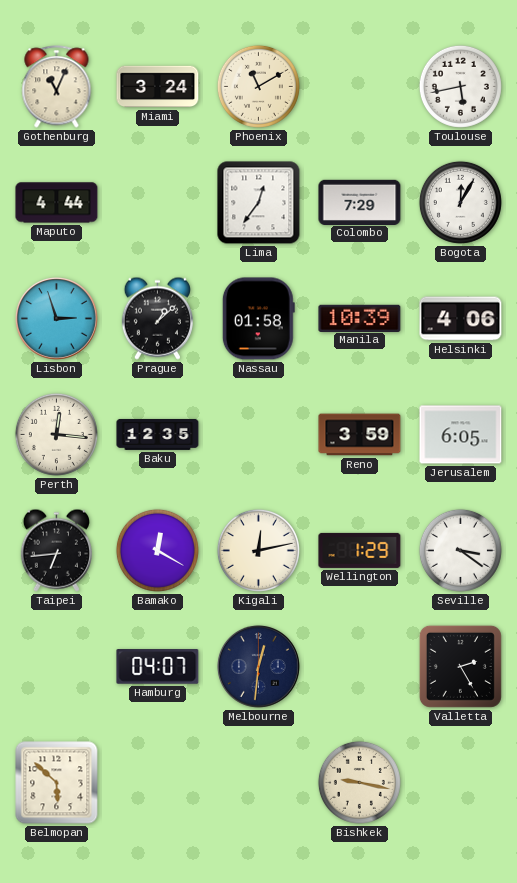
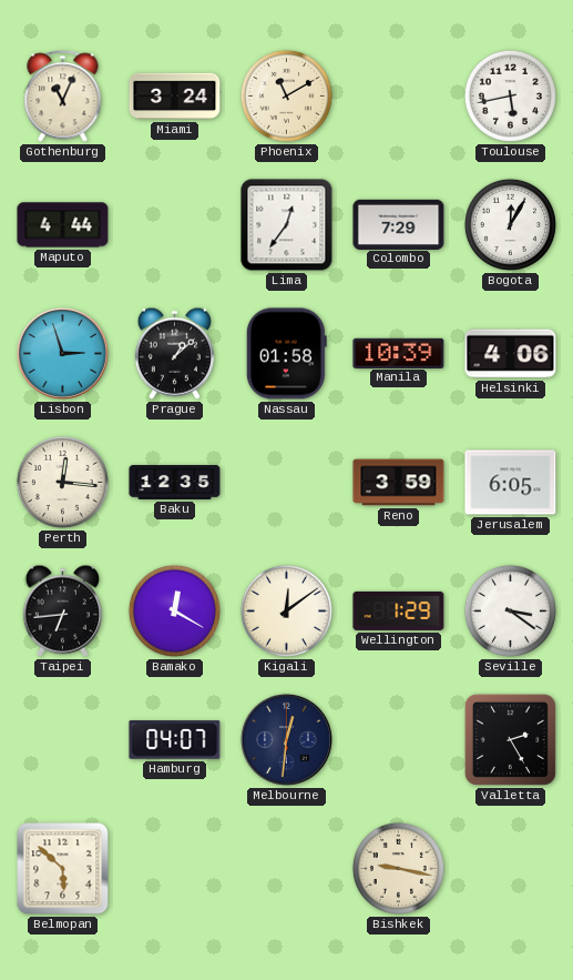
Kigali: 12:13 -> 12:09 (286, 610)
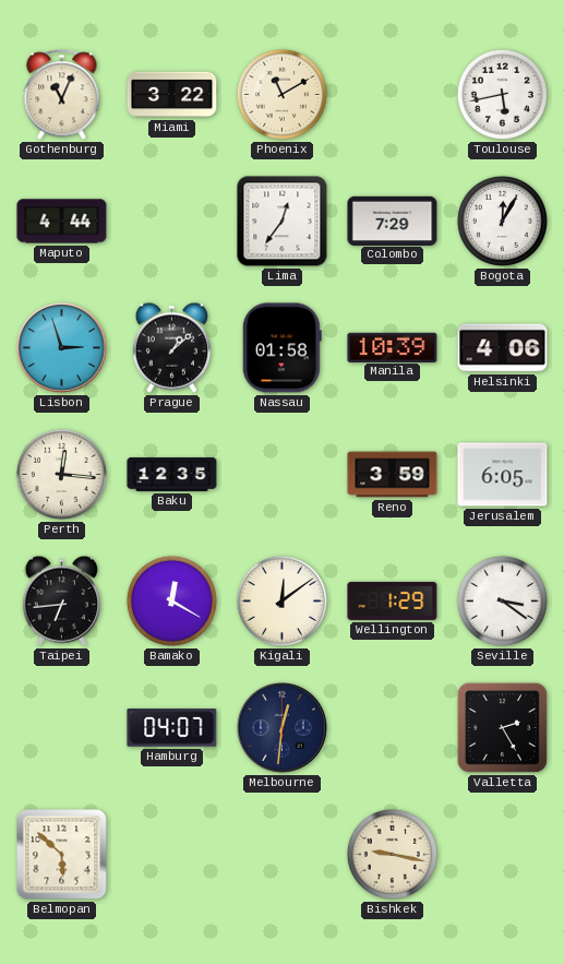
Miami: 3:24 -> 3:22 (172, 95)
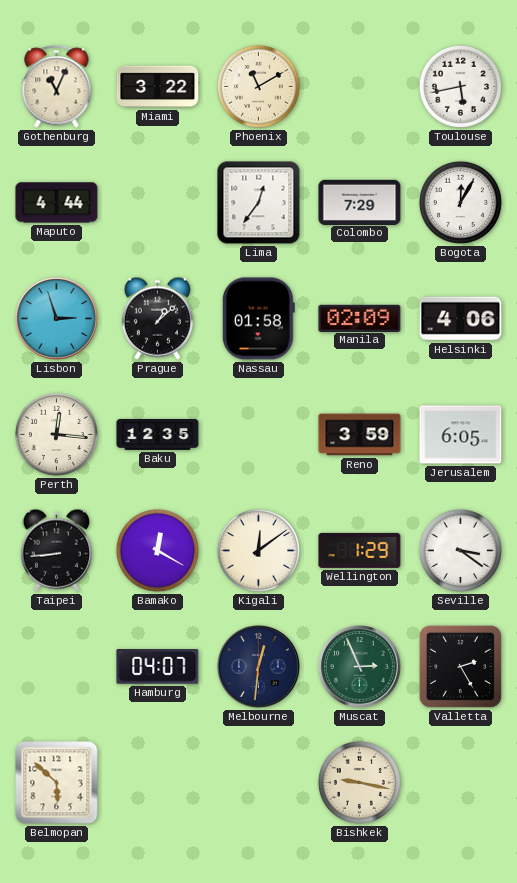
Manila: 10:39 -> 02:09 (360, 318)
Taipei: 6:44 -> 8:44 (56, 550)
Muscat: none -> 2:56 (360, 667)
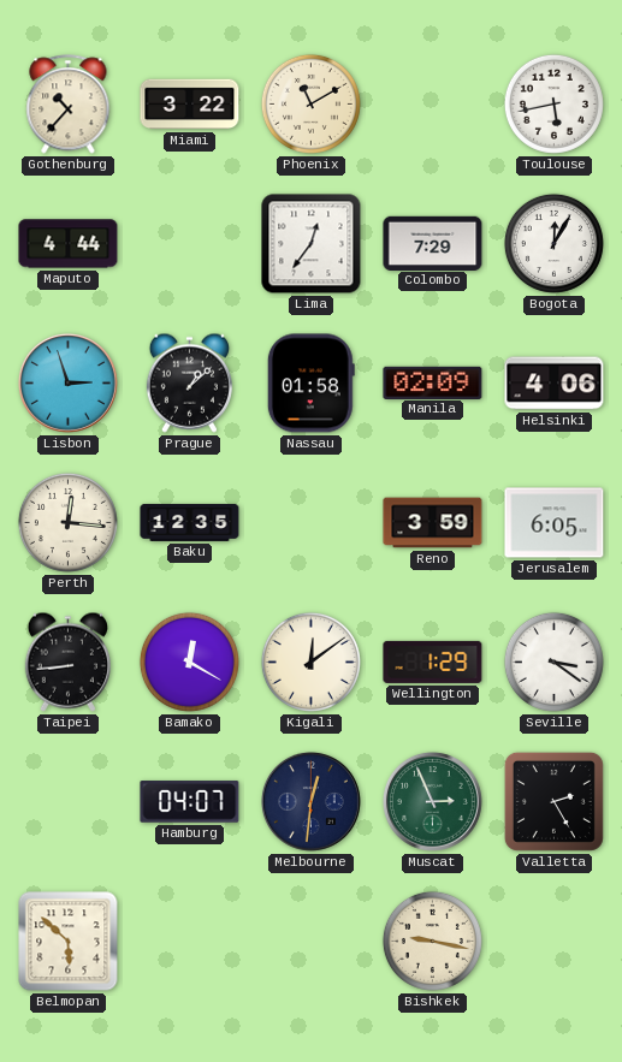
Gothenburg: 11:04 -> 10:37 (69, 105)
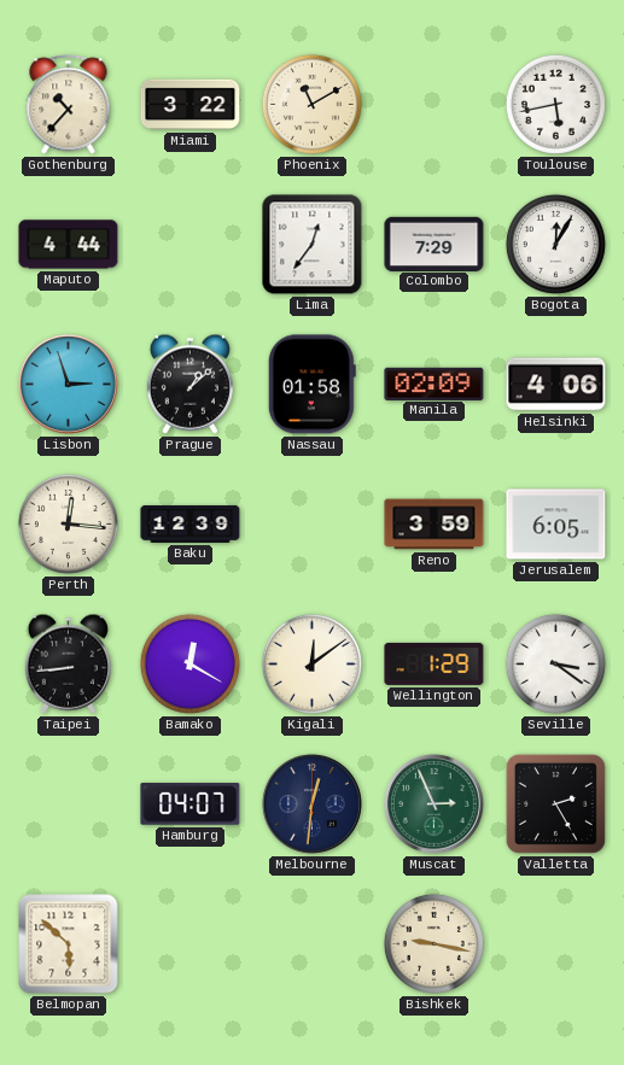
Baku: 12:35 -> 12:39 (191, 523)
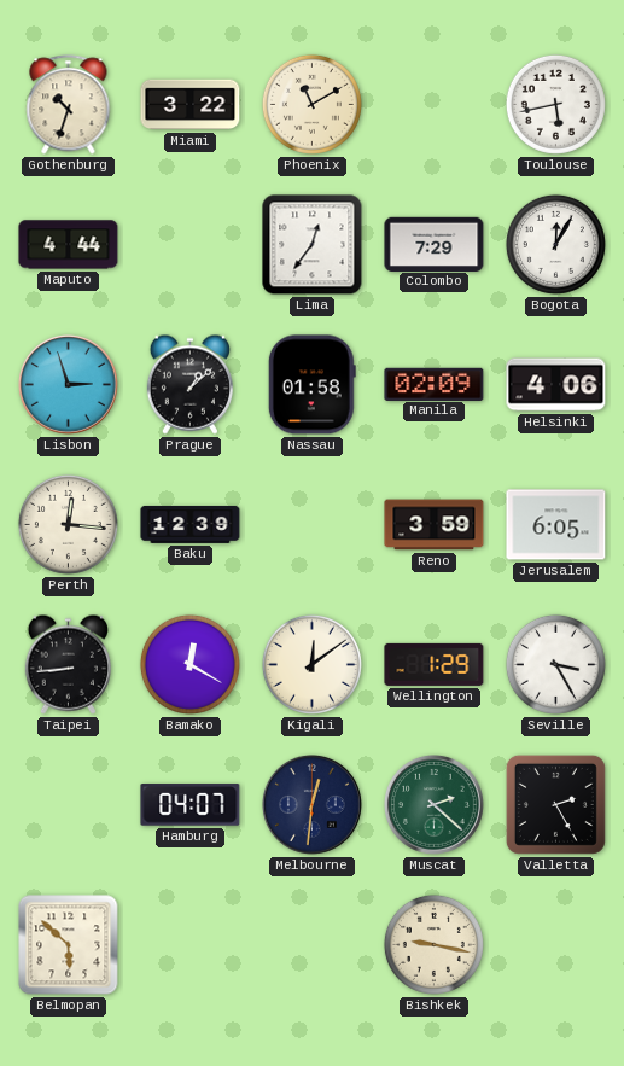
Gothenburg: 10:37 -> 10:33 (69, 105)
Seville: 3:21 -> 3:25 (555, 664)
Muscat: 2:56 -> 2:22 (435, 805)
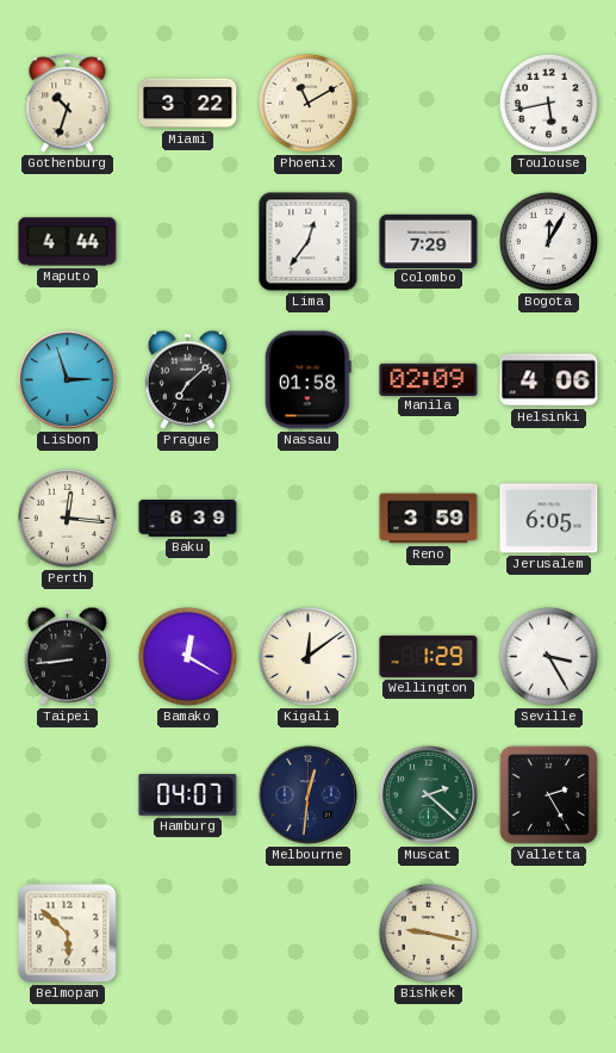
Prague: 1:08 -> 7:08 (187, 379)
Baku: 12:39 -> 6:39 (188, 518)
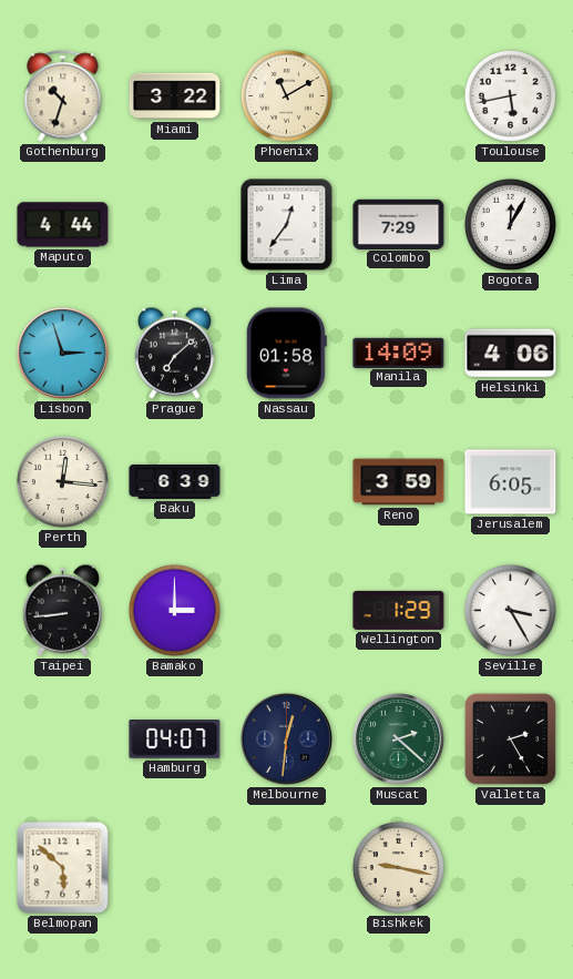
Manila: 02:09 -> 14:09 (399, 353)
Bamako: 12:20 -> 3:00 (174, 610)
Kigali: 12:09 -> none (307, 656)
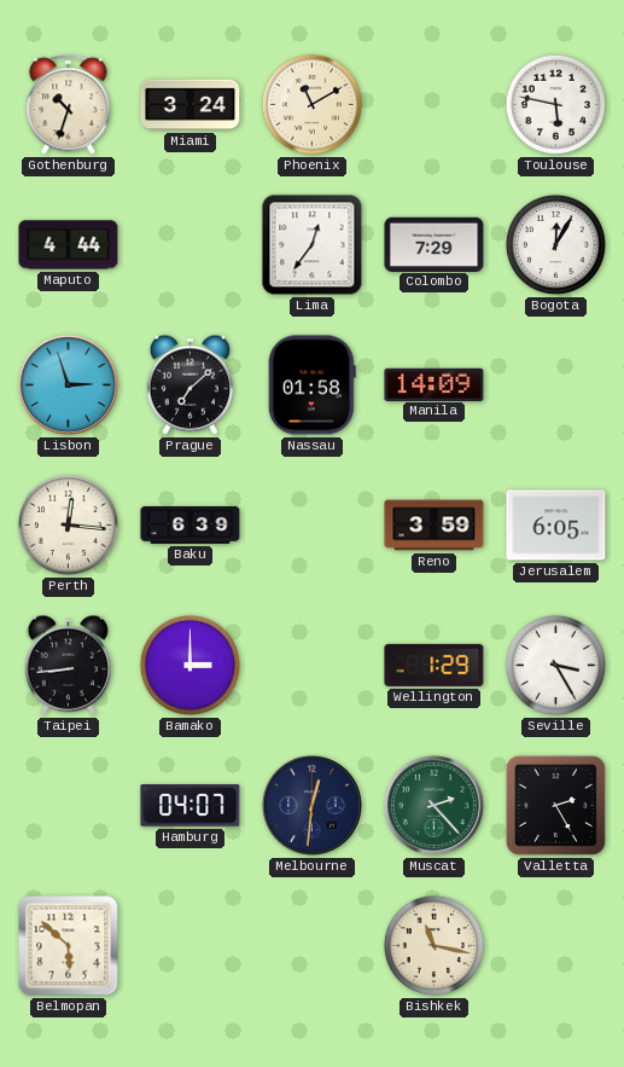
Miami: 3:22 -> 3:24 (191, 105)
Toulouse: 5:43 -> 5:47 (555, 104)
Helsinki: 4:06 -> none (511, 354)
Muscat: 2:22 -> 2:23 (435, 806)
Bishkek: 9:17 -> 11:17 (433, 945)
